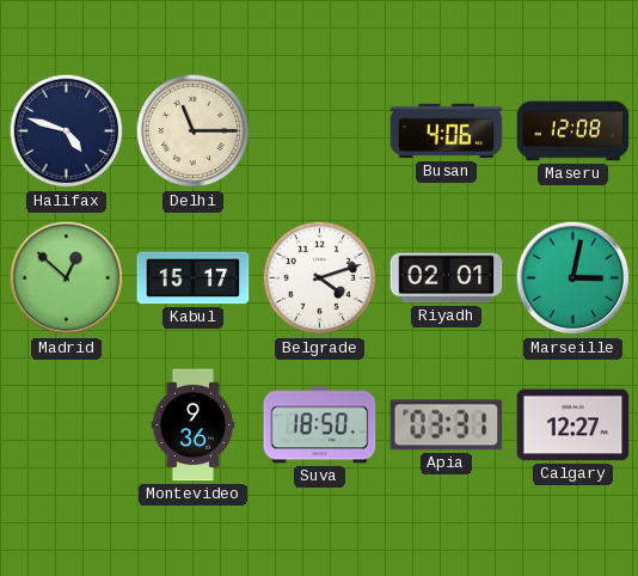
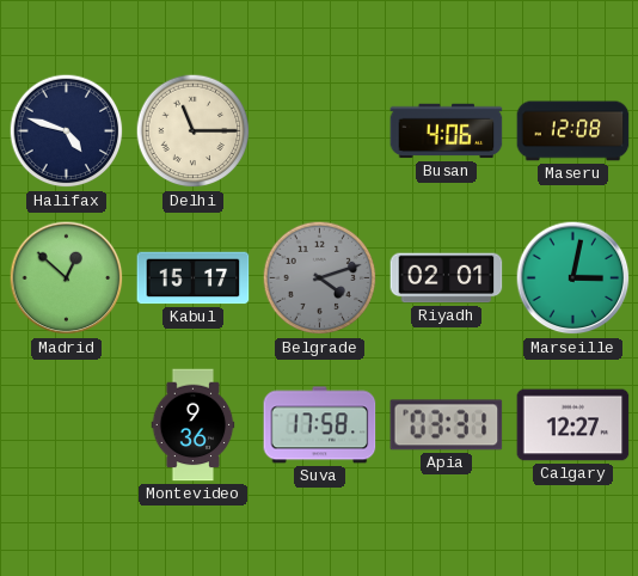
Belgrade dial: white -> grey (320, 278)
Suva: 18:50 -> 17:58 (320, 425)
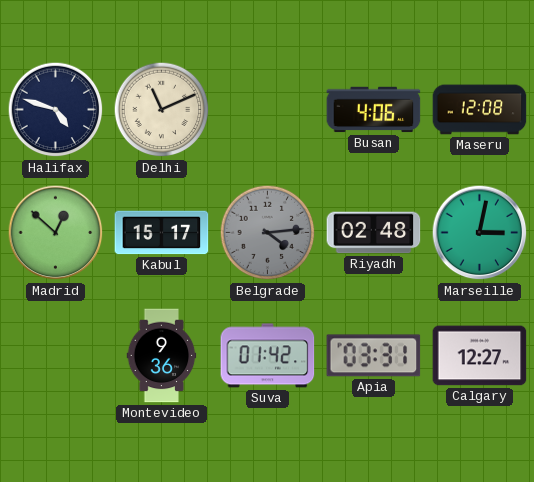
Delhi: 11:15 -> 11:11 (162, 110)
Belgrade: 4:12 -> 4:14 (268, 233)
Riyadh: 02:01 -> 02:48 (374, 233)
Suva: 17:58 -> 01:42 (268, 356)
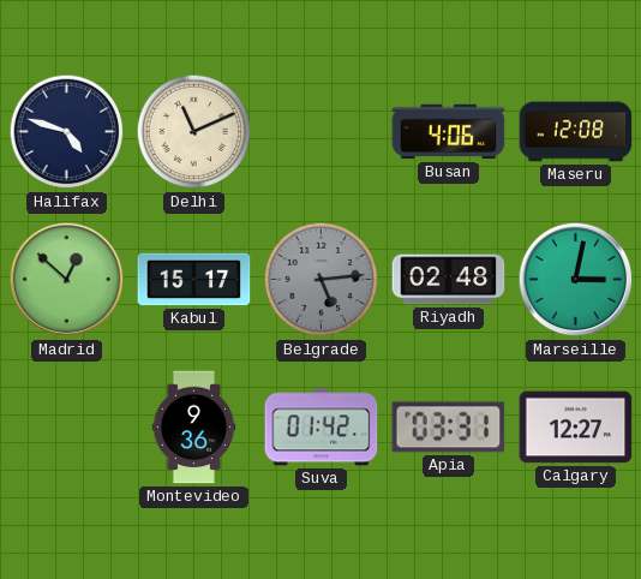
Belgrade: 4:14 -> 5:14 (322, 280)
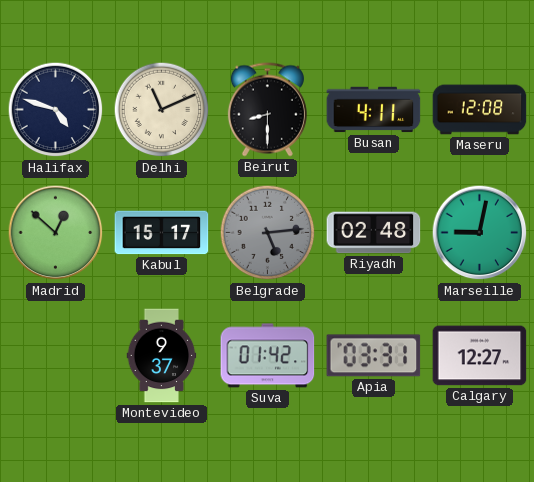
Beirut: none -> 8:30 (267, 110)
Busan: 4:06 -> 4:11 (374, 110)
Marseille: 3:02 -> 9:02 (480, 233)
Montevideo: 9:36 -> 9:37 (162, 356)
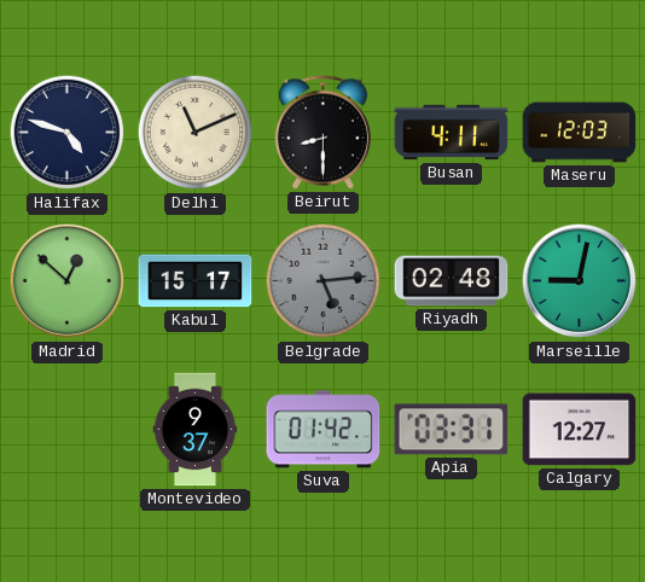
Maseru: 12:08 -> 12:03 (580, 133)
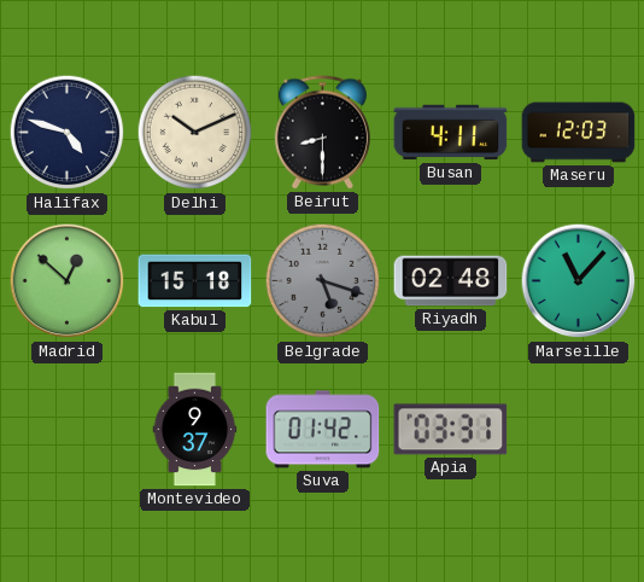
Delhi: 11:11 -> 10:11 (195, 133)
Kabul: 15:17 -> 15:18 (195, 281)
Belgrade: 5:14 -> 5:18 (323, 281)
Marseille: 9:02 -> 11:07 (579, 281)
Calgary: 12:27 -> none (580, 430)
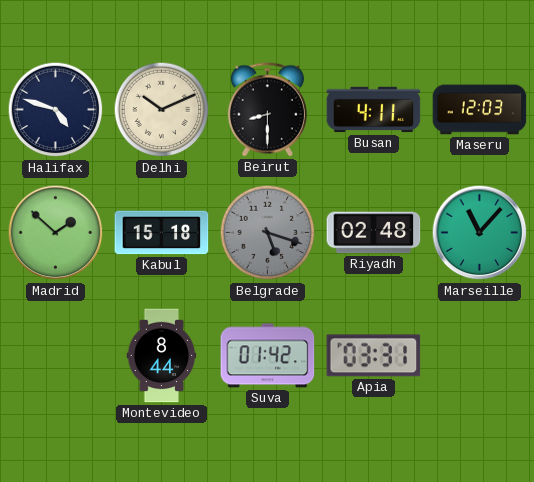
Madrid: 12:52 -> 1:52 (56, 233)
Montevideo: 9:37 -> 8:44 (162, 356)
